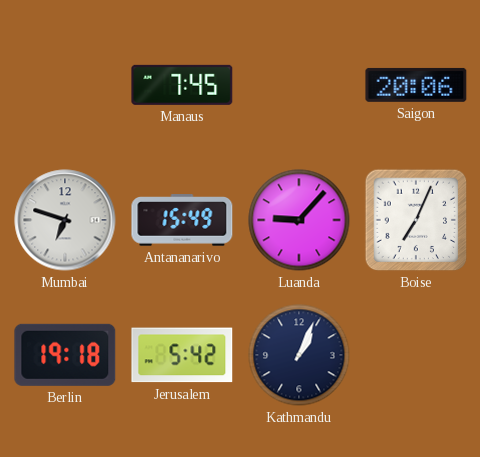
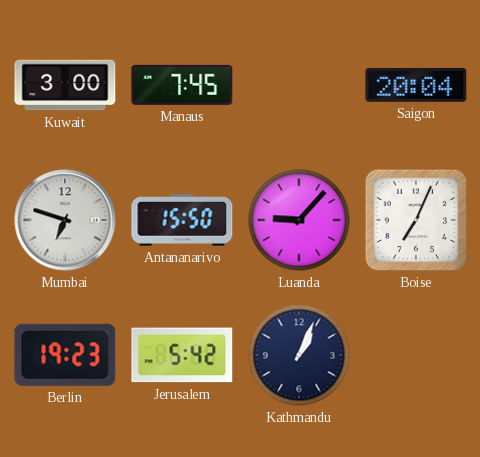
Kuwait: none -> 3:00 (65, 85)
Saigon: 20:06 -> 20:04 (416, 85)
Antananarivo: 15:49 -> 15:50 (182, 220)
Berlin: 19:18 -> 19:23 (65, 355)
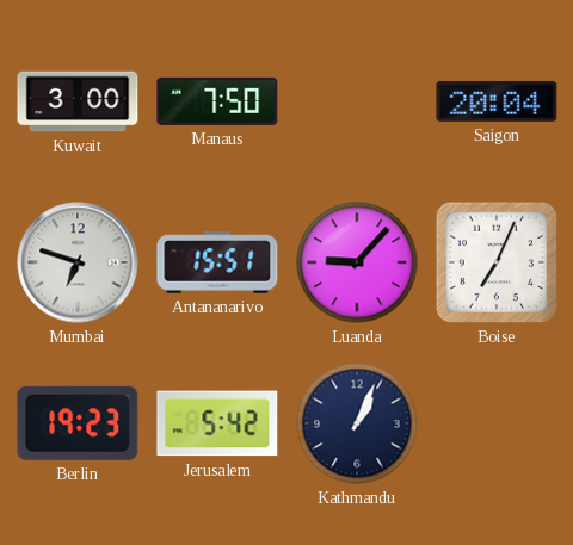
Manaus: 7:45 -> 7:50 (217, 101)
Antananarivo: 15:50 -> 15:51 (217, 262)
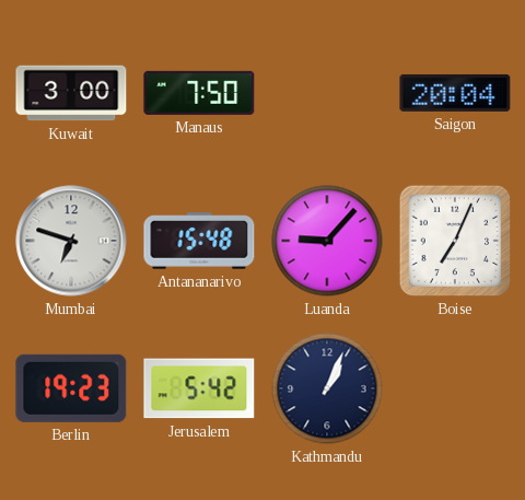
Antananarivo: 15:51 -> 15:48 (199, 241)
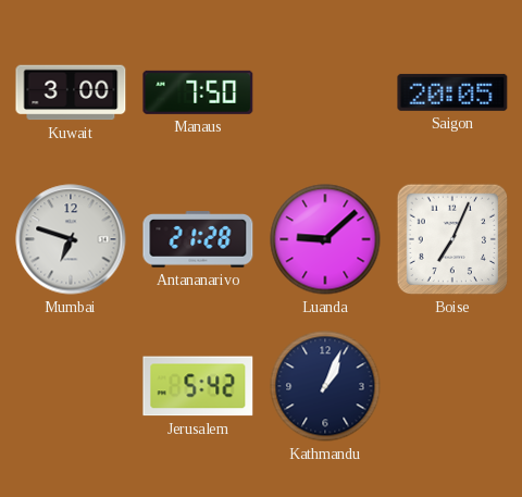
Saigon: 20:04 -> 20:05 (452, 92)
Antananarivo: 15:48 -> 21:28 (198, 239)
Luanda: 9:07 -> 9:08 (325, 239)
Berlin: 19:23 -> none (71, 388)
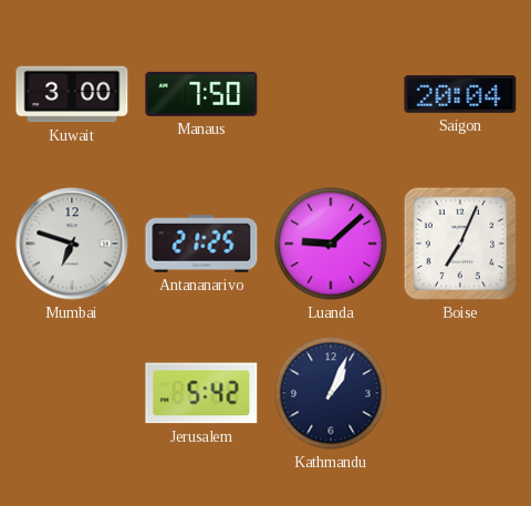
Saigon: 20:05 -> 20:04 (460, 94)
Antananarivo: 21:28 -> 21:25 (201, 244)
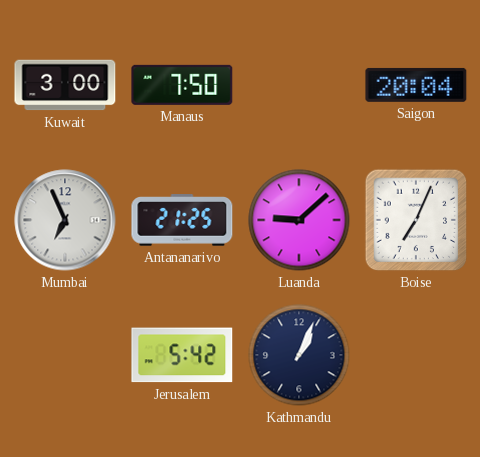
Mumbai: 6:48 -> 6:56 (65, 220)
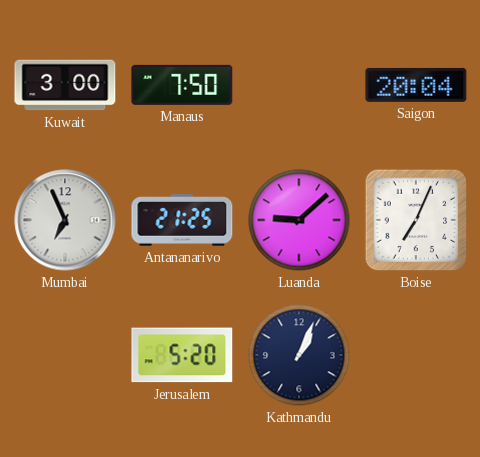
Jerusalem: 5:42 -> 5:20 (182, 355)
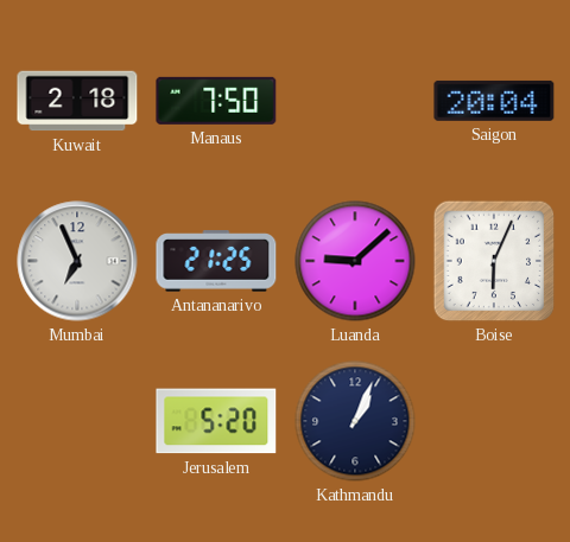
Kuwait: 3:00 -> 2:18 (77, 101)
Boise: 7:04 -> 6:04 (494, 261)
